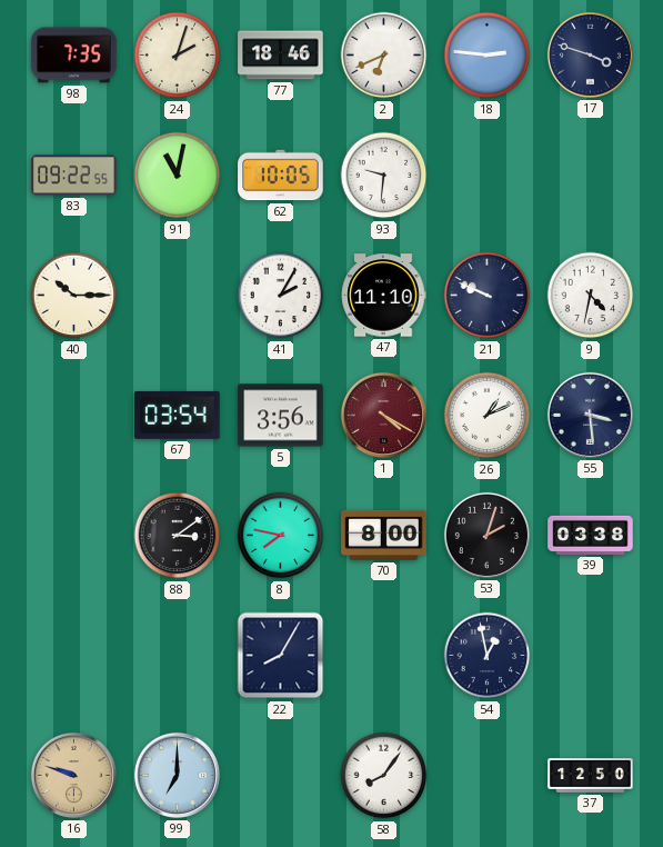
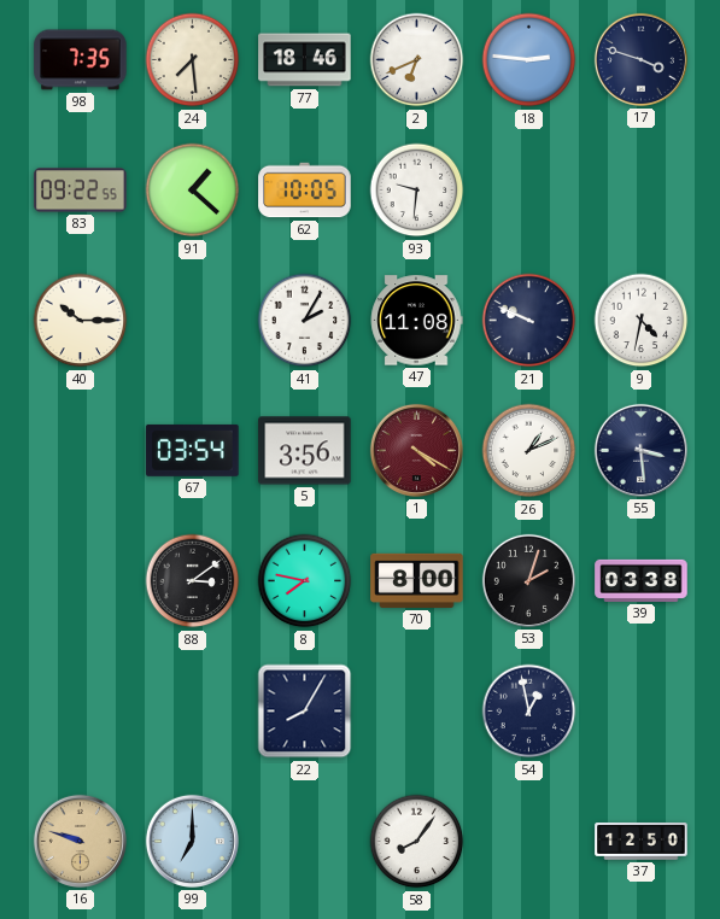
24: 2:03 -> 7:29 (193, 60)
91: 11:02 -> 1:22 (193, 191)
47: 11:10 -> 11:08 (416, 321)
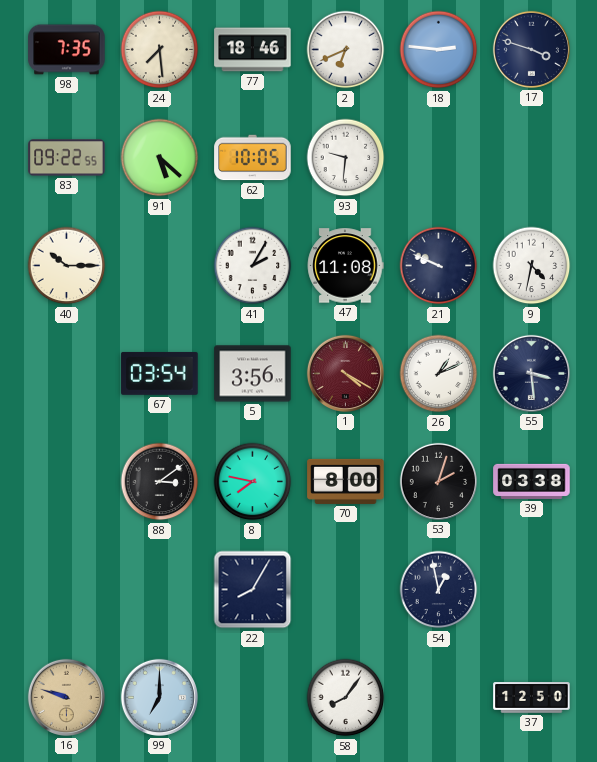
91: 1:22 -> 5:22 (160, 158)
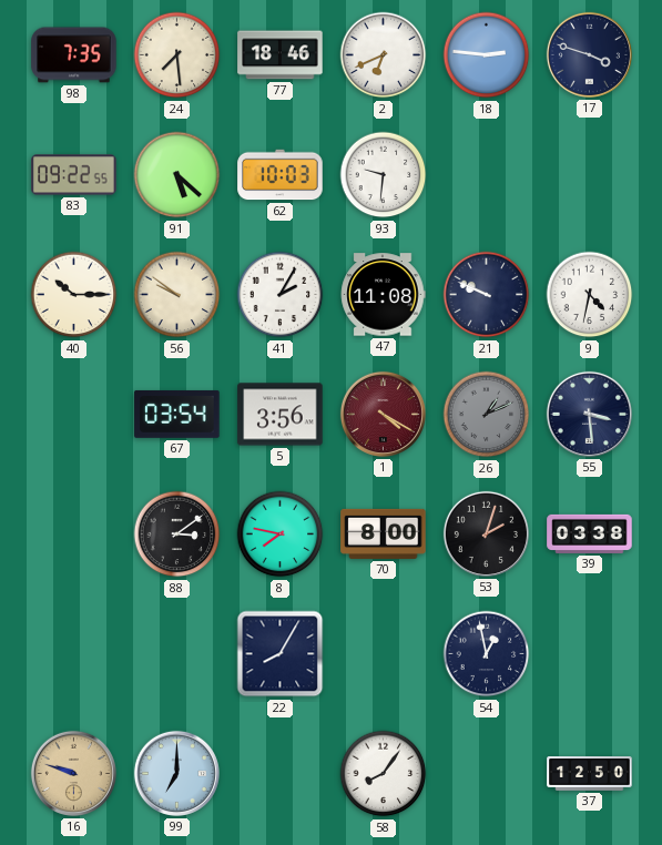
62: 10:05 -> 10:03 (281, 175)
56: none -> 9:51 (177, 295)
26 dial: white -> grey (487, 415)
